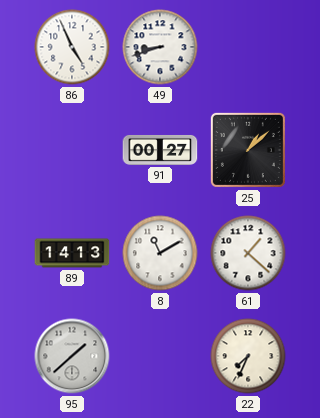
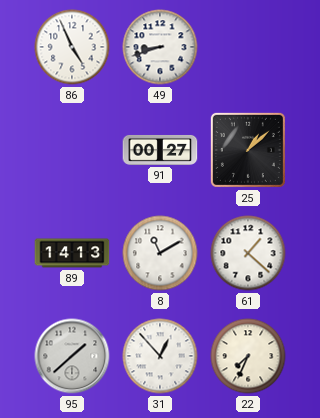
31: none -> 12:53 (160, 356)
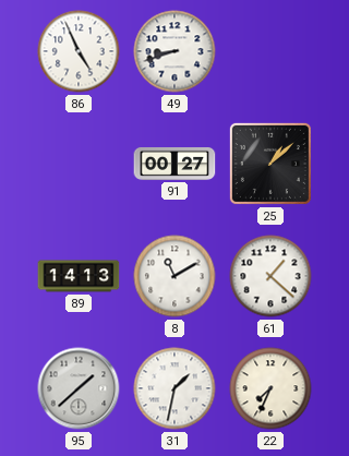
31: 12:53 -> 1:32 (174, 388)
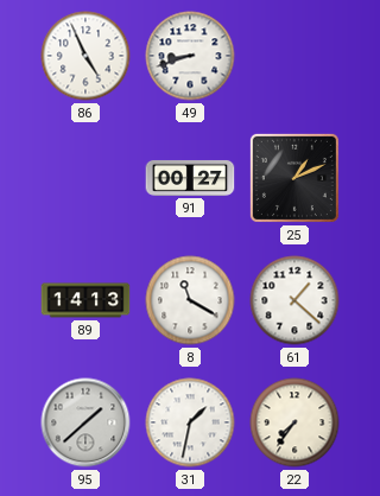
25: 1:08 -> 1:11 (294, 178)
8: 11:10 -> 11:20 (190, 300)
22: 7:34 -> 7:36 (294, 422)
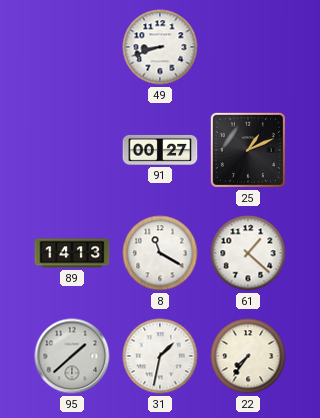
86: 4:56 -> none (85, 56)
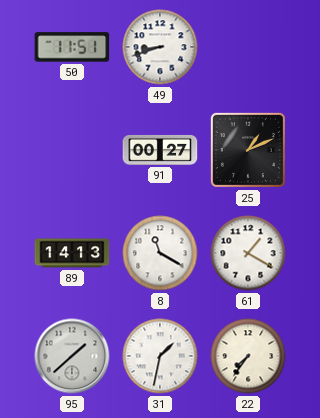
50: none -> 11:51 (72, 47)
61: 1:22 -> 1:20 (248, 253)
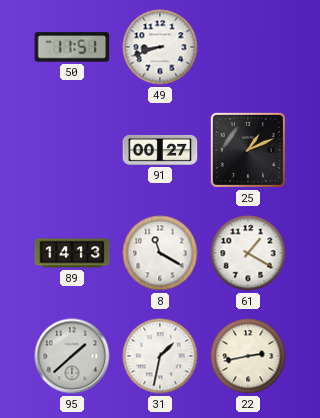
22: 7:36 -> 2:43 (248, 356)
